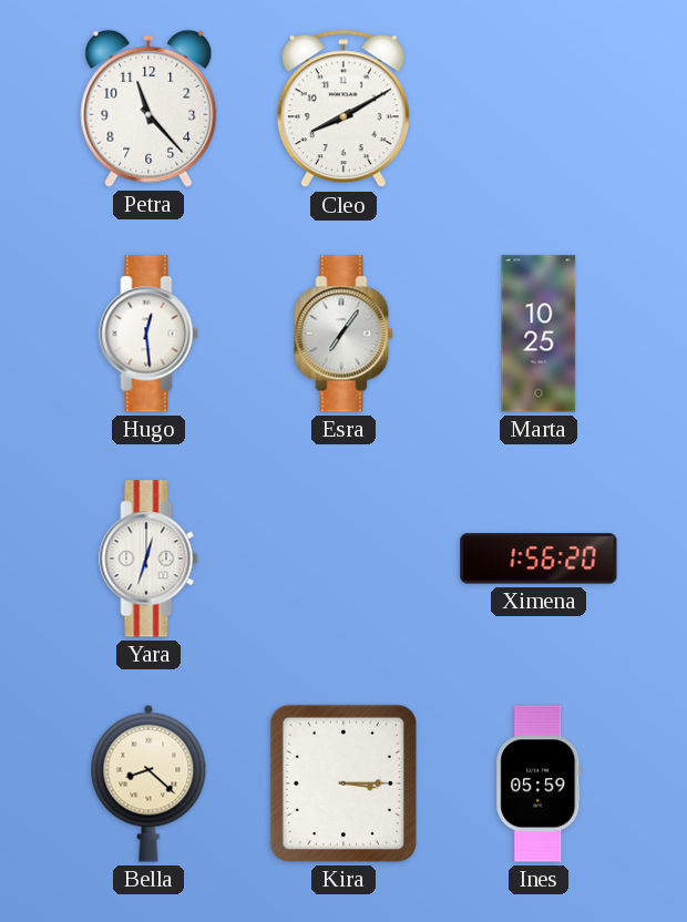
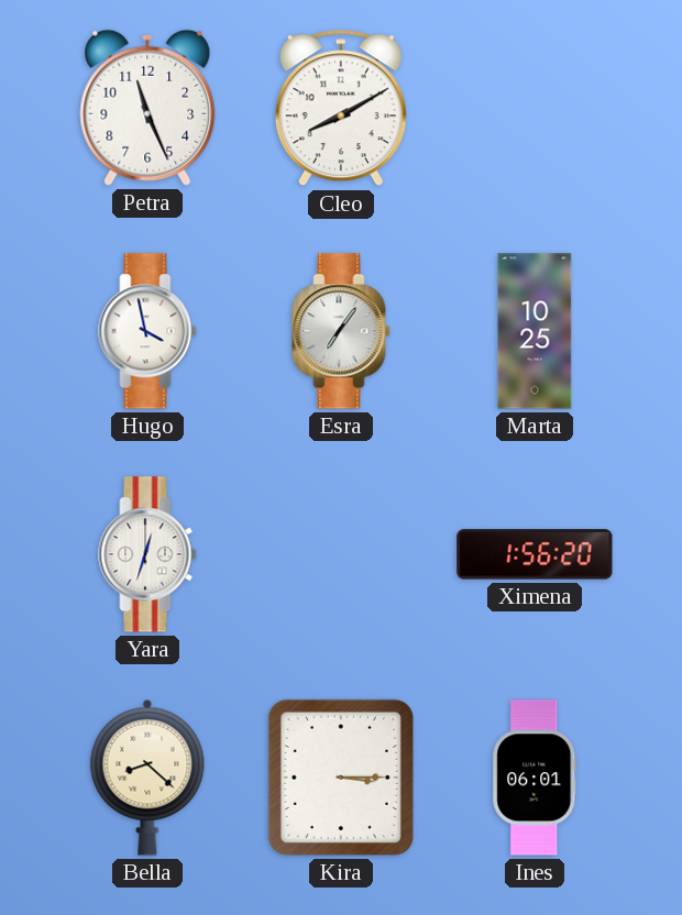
Petra: 11:23 -> 11:26 (147, 108)
Hugo: 12:29 -> 3:58 (147, 331)
Ines: 05:59 -> 06:01 (535, 778)
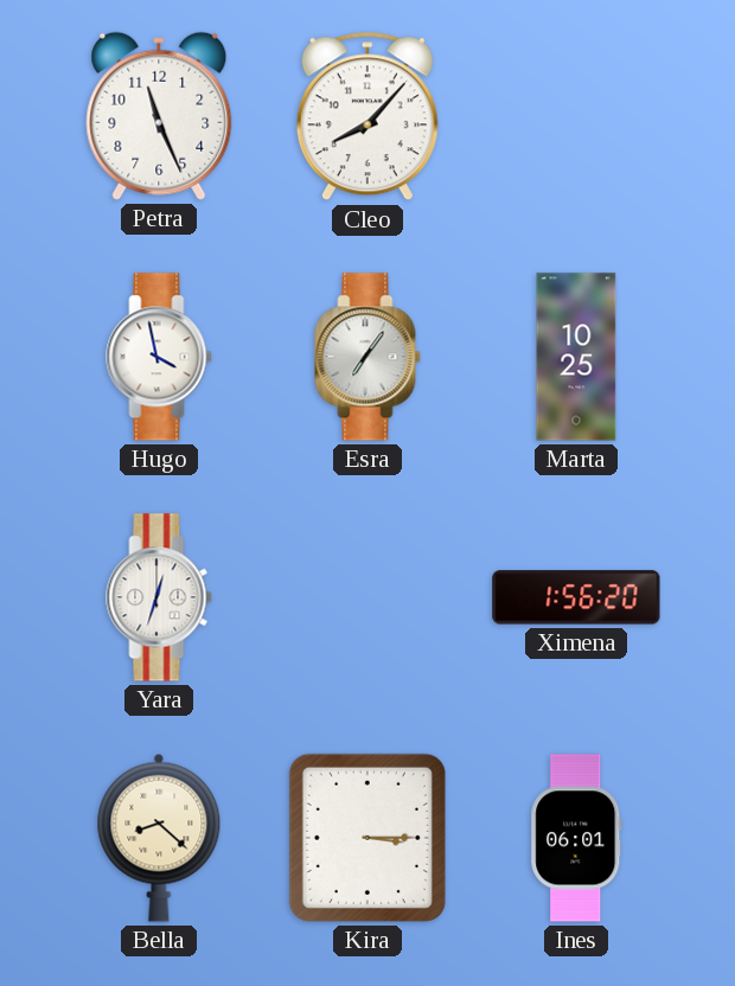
Cleo: 8:10 -> 8:07 (367, 116)
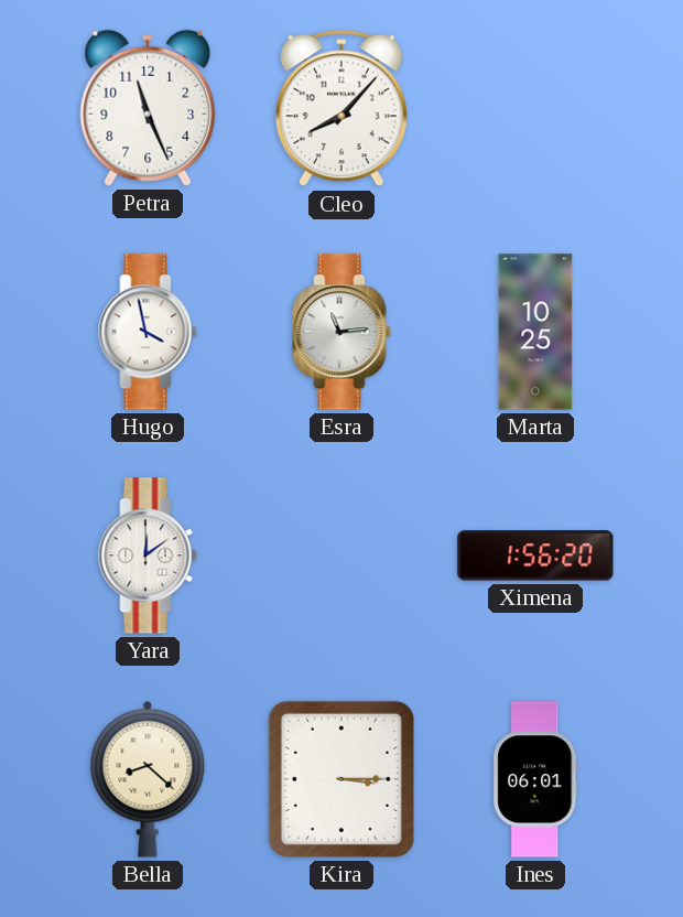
Esra: 7:06 -> 11:14 (341, 332)
Yara: 12:33 -> 12:09 (148, 555)
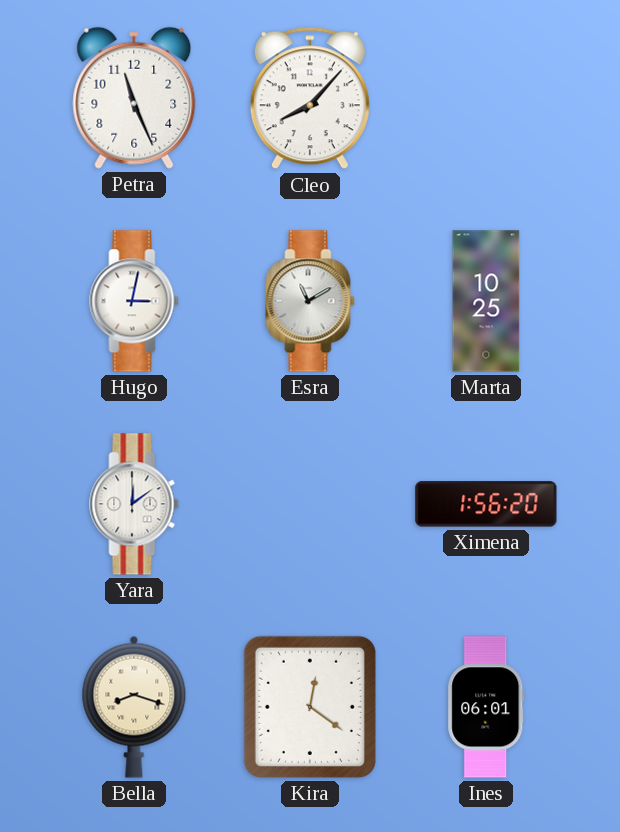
Hugo: 3:58 -> 3:02 (134, 301)
Esra: 11:14 -> 11:10 (310, 301)
Bella: 8:22 -> 8:18 (134, 707)
Kira: 3:15 -> 12:21 (310, 707)
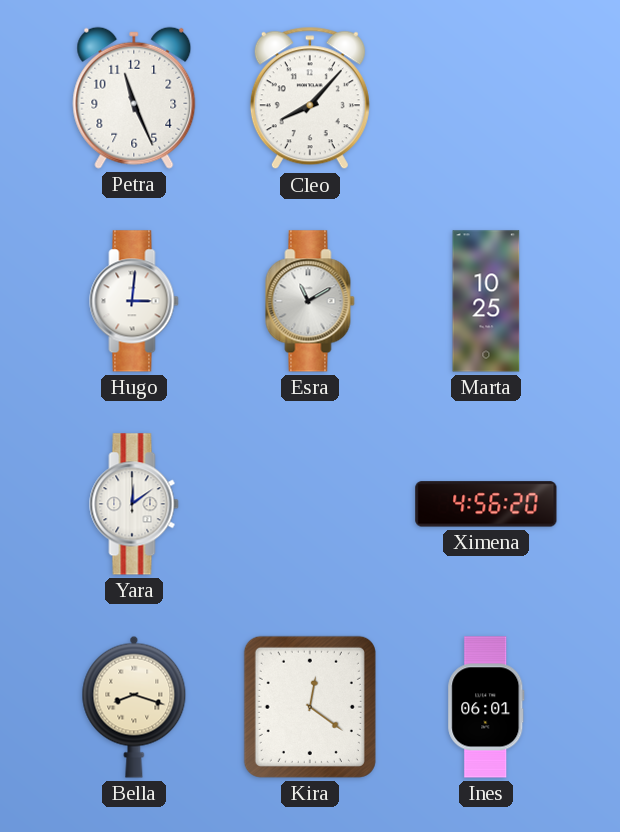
Hugo: 3:02 -> 3:01 (134, 301)
Ximena: 1:56 -> 4:56 (486, 504)
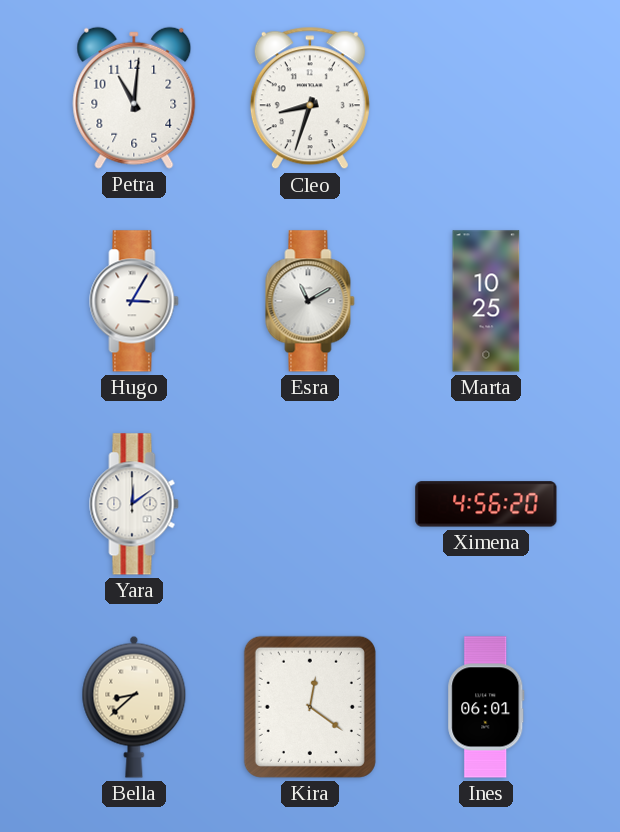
Petra: 11:26 -> 11:01 (134, 98)
Cleo: 8:07 -> 8:33 (310, 98)
Hugo: 3:01 -> 3:05 (134, 301)
Bella: 8:18 -> 8:38 (134, 707)
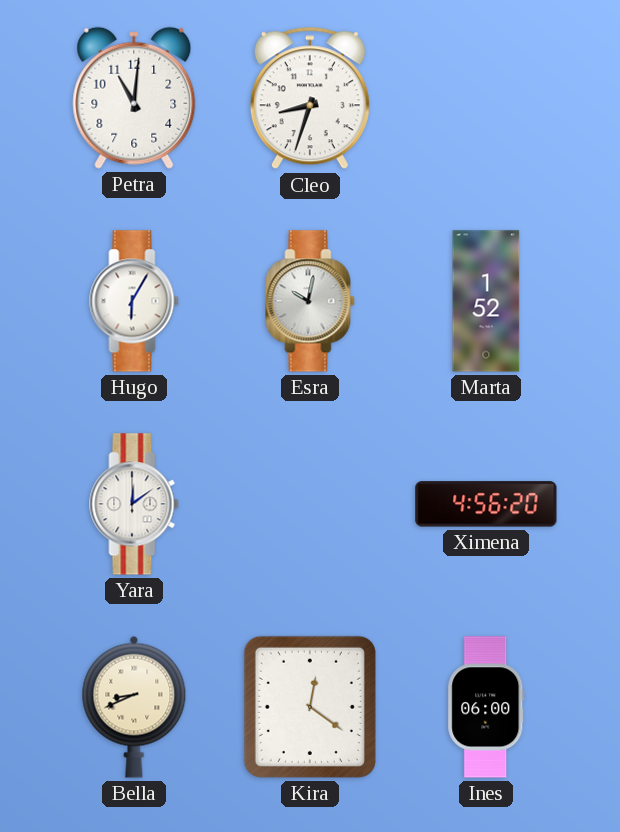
Hugo: 3:05 -> 6:05 (134, 301)
Esra: 11:10 -> 10:02 (310, 301)
Marta: 10:25 -> 1:52 (486, 301)
Bella: 8:38 -> 8:41 (134, 707)
Ines: 06:01 -> 06:00 (486, 707)
